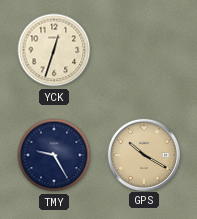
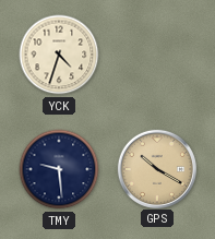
YCK: 12:33 -> 4:33 (59, 55)
TMY: 9:25 -> 9:29 (59, 169)
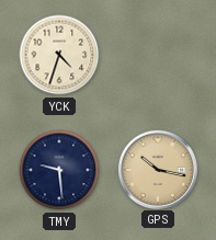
GPS: 10:20 -> 10:17 (157, 169)
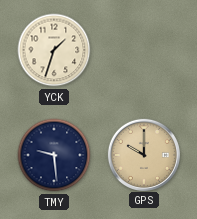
YCK: 4:33 -> 1:33 (54, 50)
GPS: 10:17 -> 10:00 (143, 154)
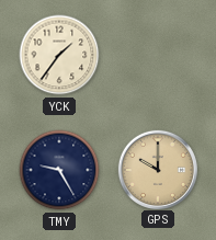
YCK: 1:33 -> 1:36 (59, 55)
TMY: 9:29 -> 9:25 (59, 170)
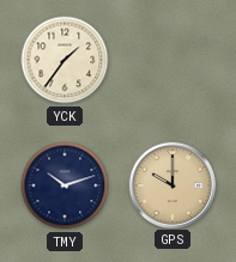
TMY: 9:25 -> 10:12 (65, 185)
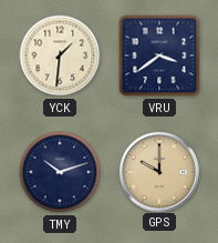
YCK: 1:36 -> 1:31 (60, 55)
VRU: none -> 3:39 (159, 55)
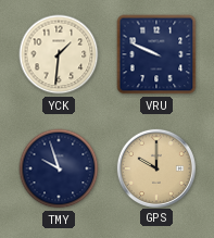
VRU: 3:39 -> 9:49 (156, 54)
TMY: 10:12 -> 9:57 (59, 168)
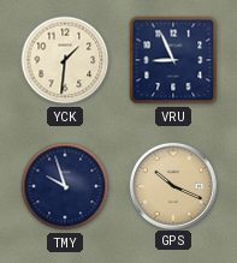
VRU: 9:49 -> 8:56 (173, 60)
GPS: 10:00 -> 10:19 (172, 185)
